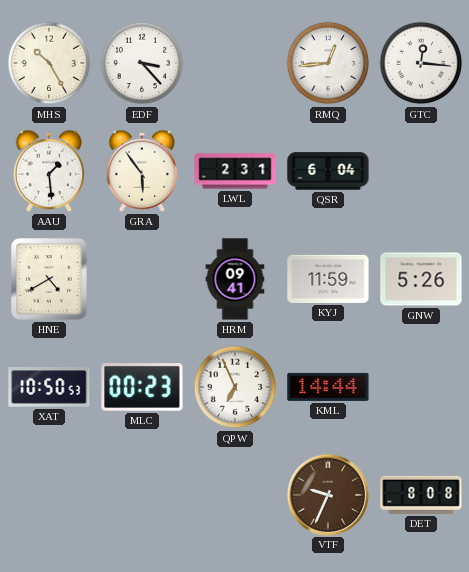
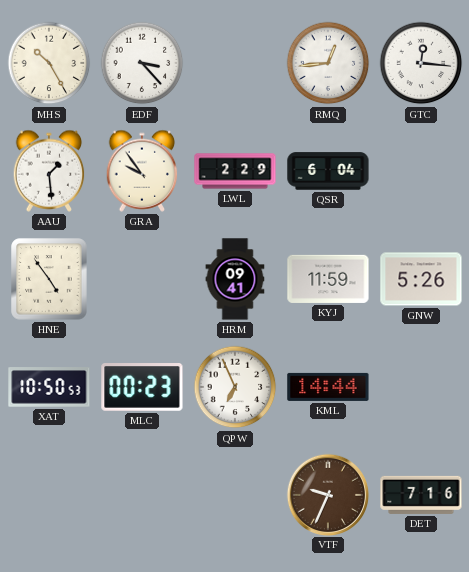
GRA: 5:54 -> 9:54 (142, 171)
LWL: 2:31 -> 2:29 (235, 171)
HNE: 4:40 -> 4:54 (49, 279)
DET: 8:08 -> 7:16 (421, 495)
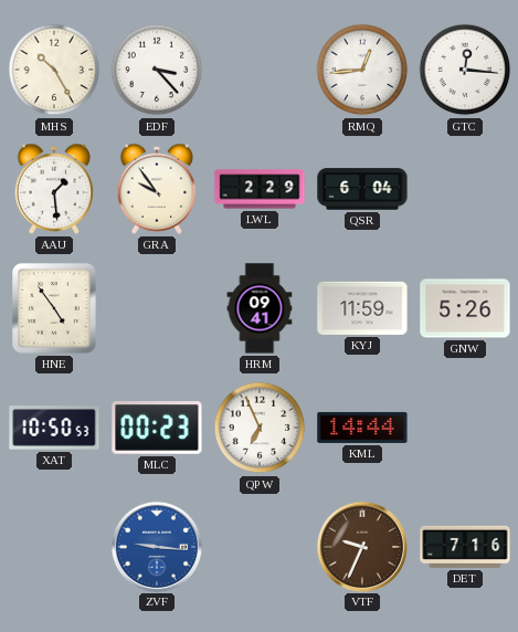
ZVF: none -> 9:16 (156, 546)
